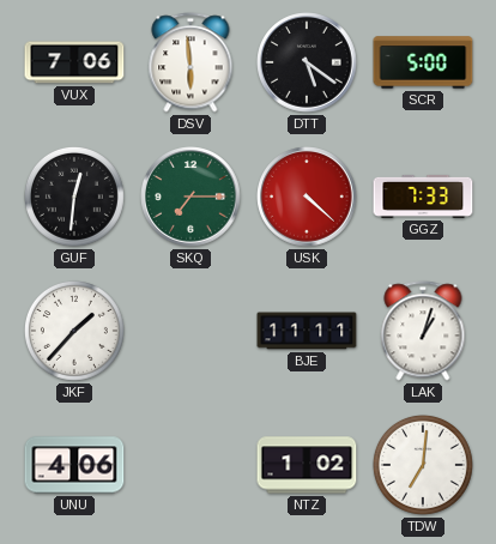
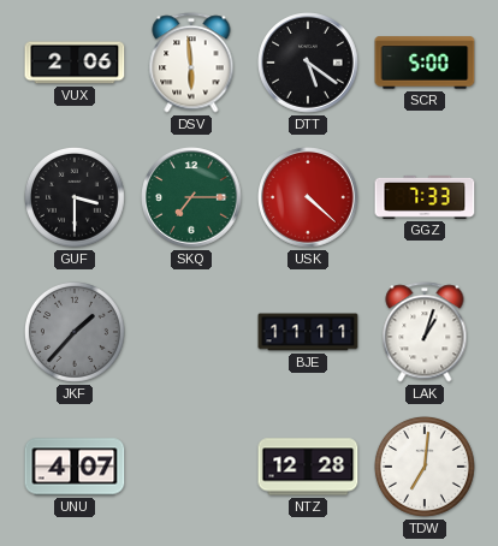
VUX: 7:06 -> 2:06 (75, 63)
GUF: 12:31 -> 3:30 (75, 197)
JKF dial: white -> grey (75, 332)
UNU: 4:06 -> 4:07 (75, 467)
NTZ: 1:02 -> 12:28 (308, 467)
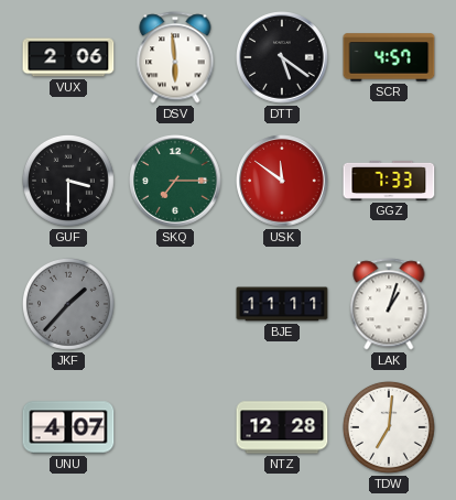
SCR: 5:00 -> 4:57 (389, 57)
USK: 4:22 -> 11:51 (282, 181)
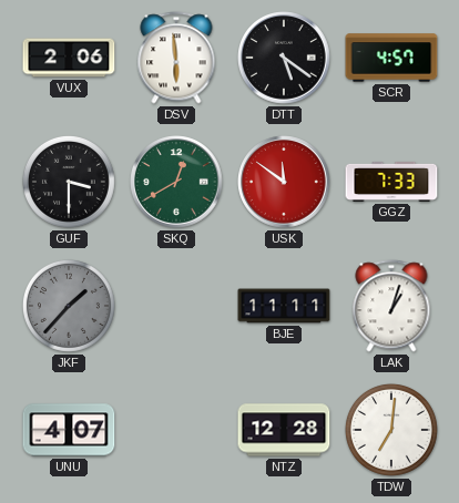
SKQ: 7:15 -> 12:40 (176, 182)
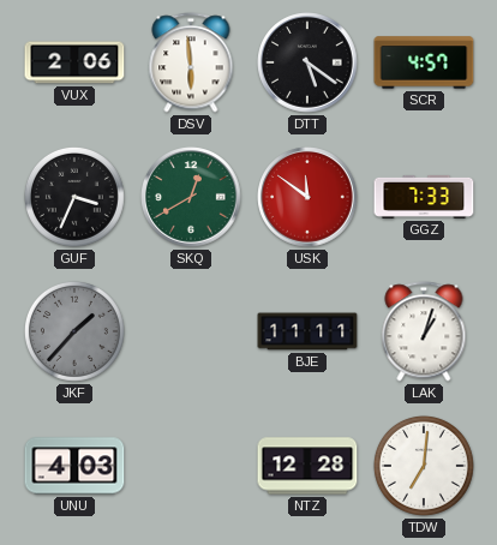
GUF: 3:30 -> 3:34 (74, 197)
UNU: 4:07 -> 4:03 (74, 466)
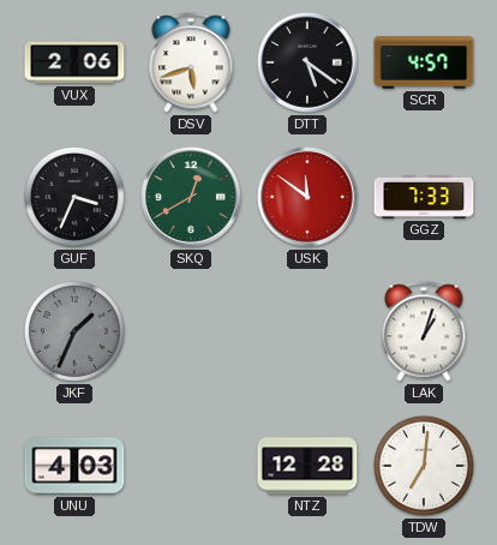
DSV: 5:59 -> 5:42 (191, 62)
JKF: 1:37 -> 1:34 (74, 331)
BJE: 11:11 -> none (307, 331)
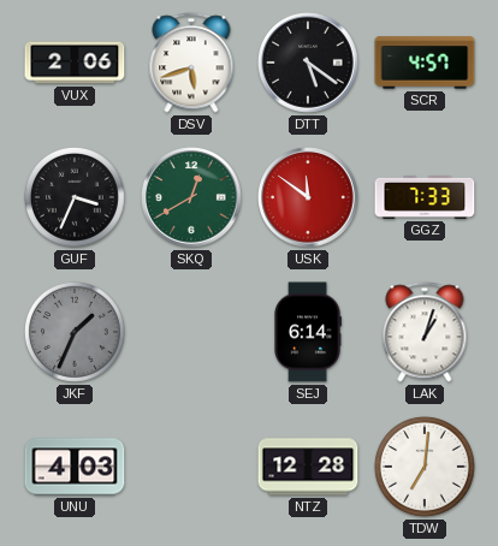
SEJ: none -> 6:14 (308, 332)
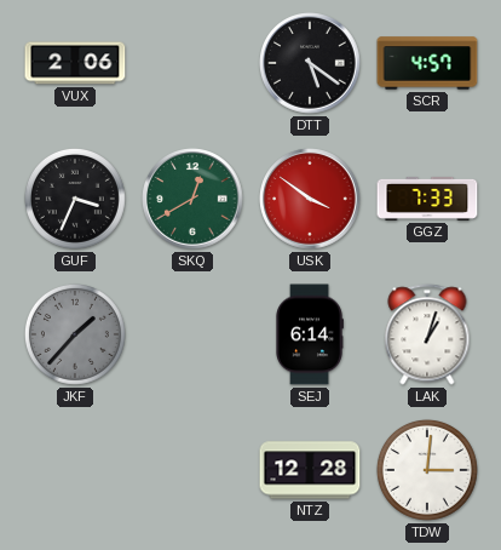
DSV: 5:42 -> none (191, 63)
USK: 11:51 -> 3:51 (310, 199)
JKF: 1:34 -> 1:37 (75, 334)
UNU: 4:03 -> none (75, 467)
TDW: 7:01 -> 3:01 (427, 470)
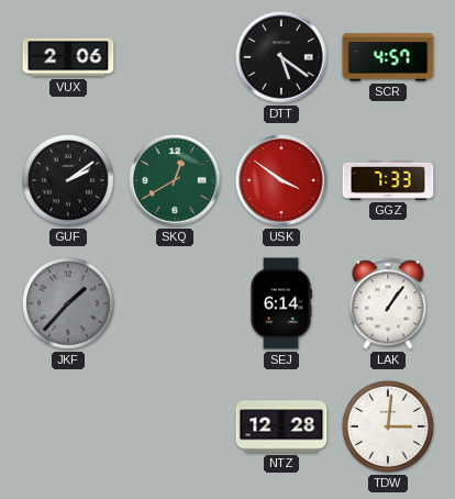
GUF: 3:34 -> 2:09 (68, 180)
LAK: 1:03 -> 1:06 (388, 303)
